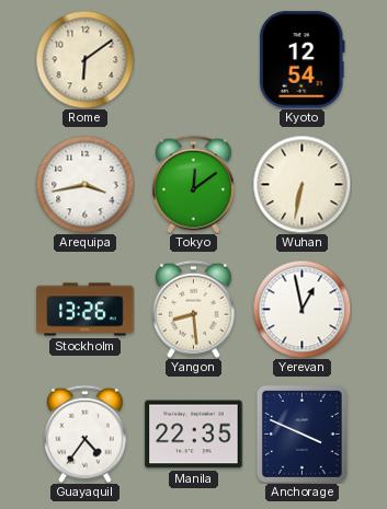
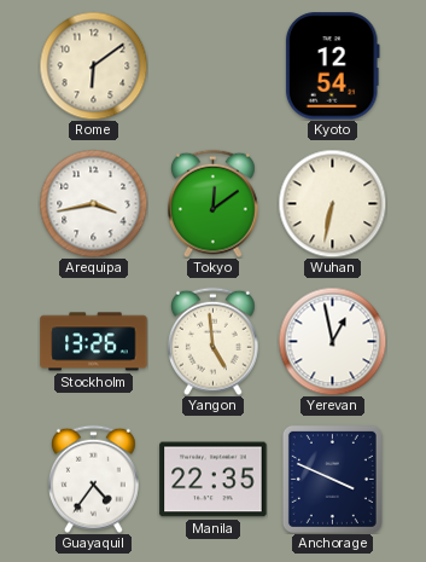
Yangon: 8:29 -> 4:59 (212, 341)
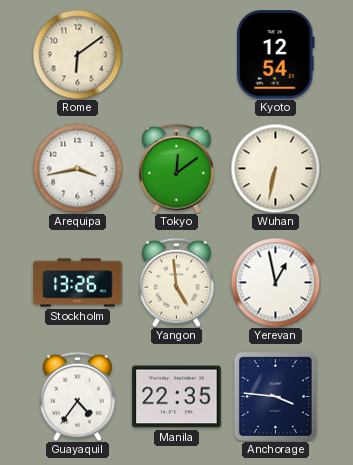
Anchorage: 3:49 -> 3:46 (275, 396)
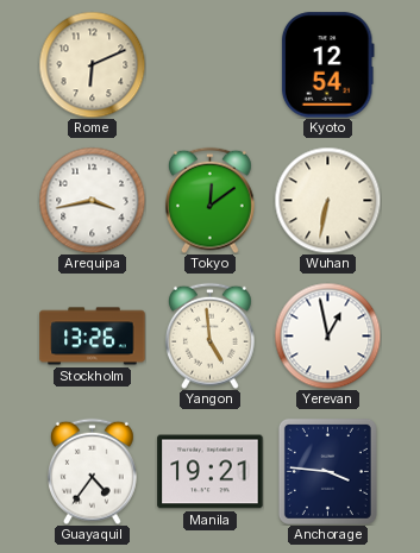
Rome: 6:09 -> 6:11 (92, 64)
Manila: 22:35 -> 19:21 (211, 472)
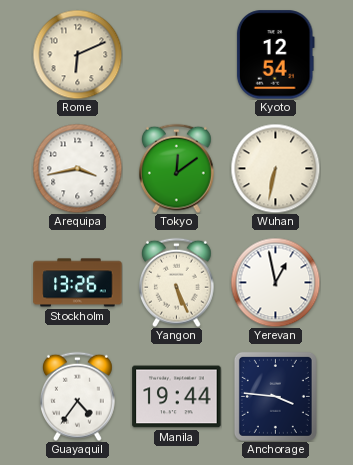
Yangon: 4:59 -> 5:26 (176, 282)
Manila: 19:21 -> 19:44 (177, 397)
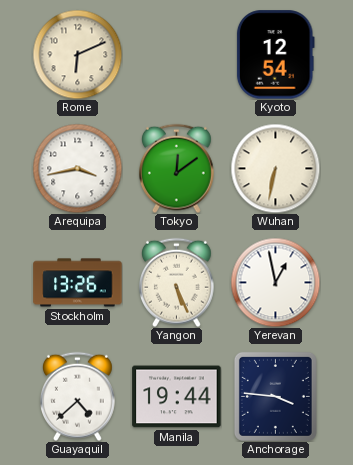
Guayaquil: 4:36 -> 4:38 (77, 396)
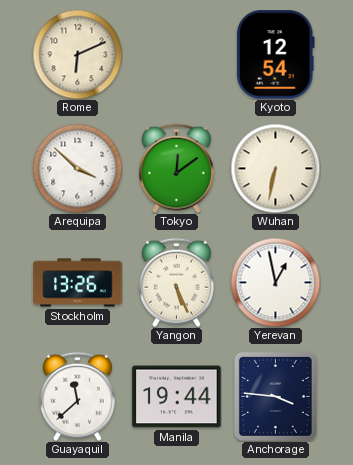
Arequipa: 3:43 -> 3:52 (77, 168)
Guayaquil: 4:38 -> 11:38 (77, 396)
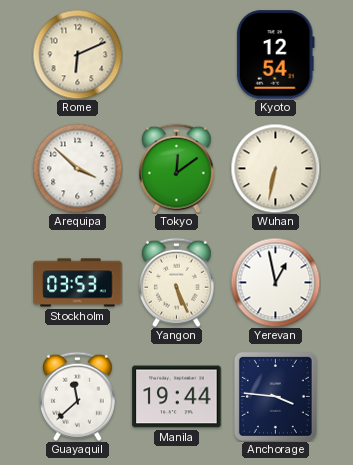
Stockholm: 13:26 -> 03:53 (78, 283)
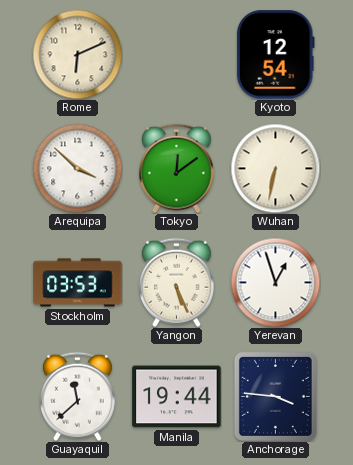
Yerevan: 12:58 -> 12:57 (275, 282)
